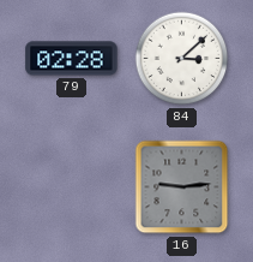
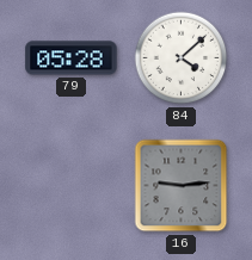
79: 02:28 -> 05:28 (72, 58)
84: 3:08 -> 4:08 (182, 58)
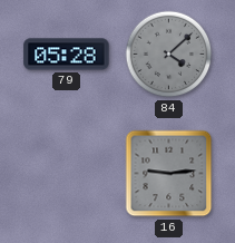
84 dial: white -> grey (169, 55)
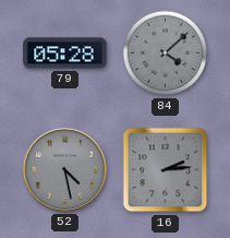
52: none -> 4:28 (64, 169)
16: 9:14 -> 2:14 (166, 170)
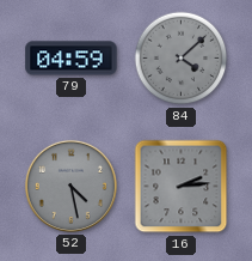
79: 05:28 -> 04:59 (72, 59)
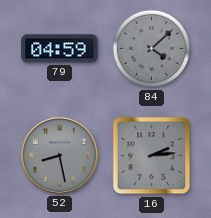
52: 4:28 -> 8:28 (59, 155)
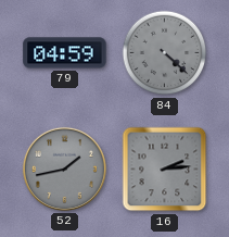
84: 4:08 -> 4:22 (165, 53)
52: 8:28 -> 1:43 (64, 169)
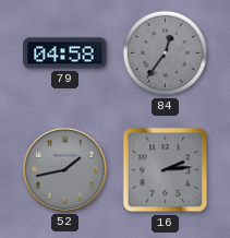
79: 04:59 -> 04:58 (65, 53)
84: 4:22 -> 12:36 (166, 53)
